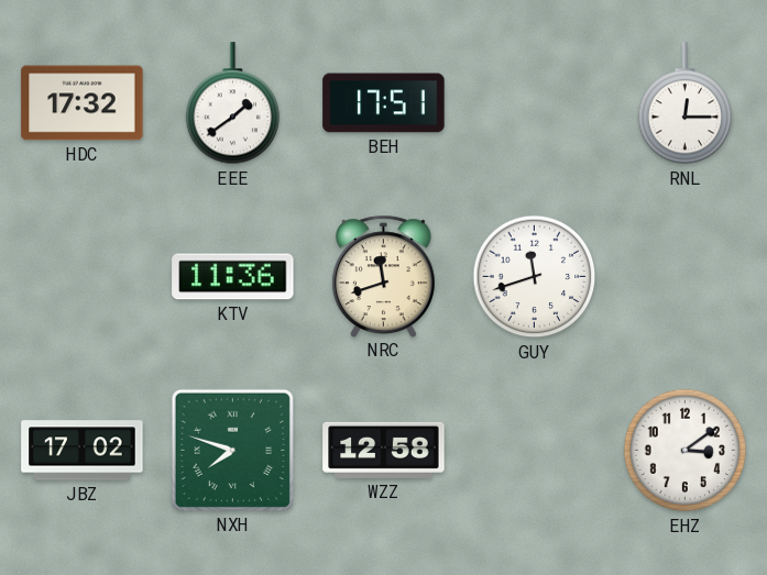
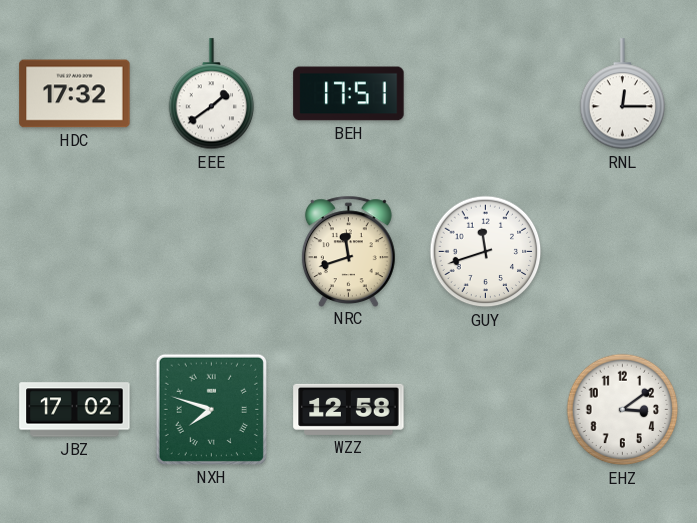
KTV: 11:36 -> none (233, 277)
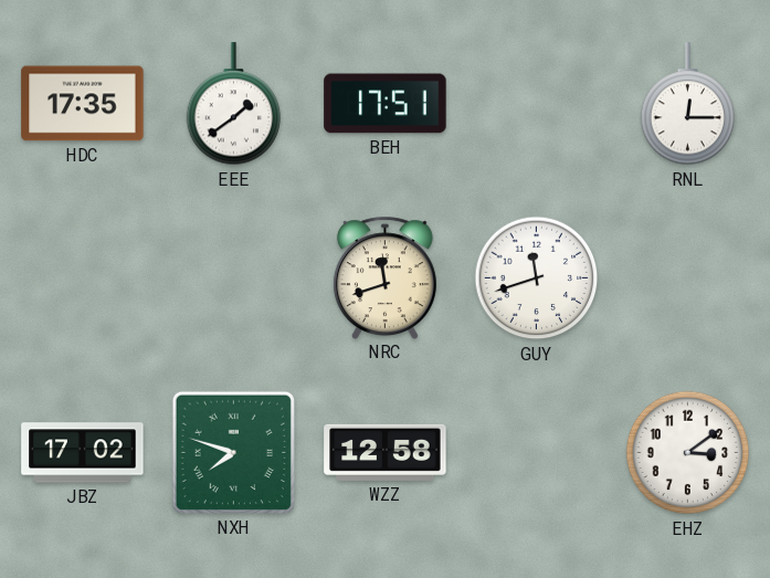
HDC: 17:32 -> 17:35 (83, 104)
